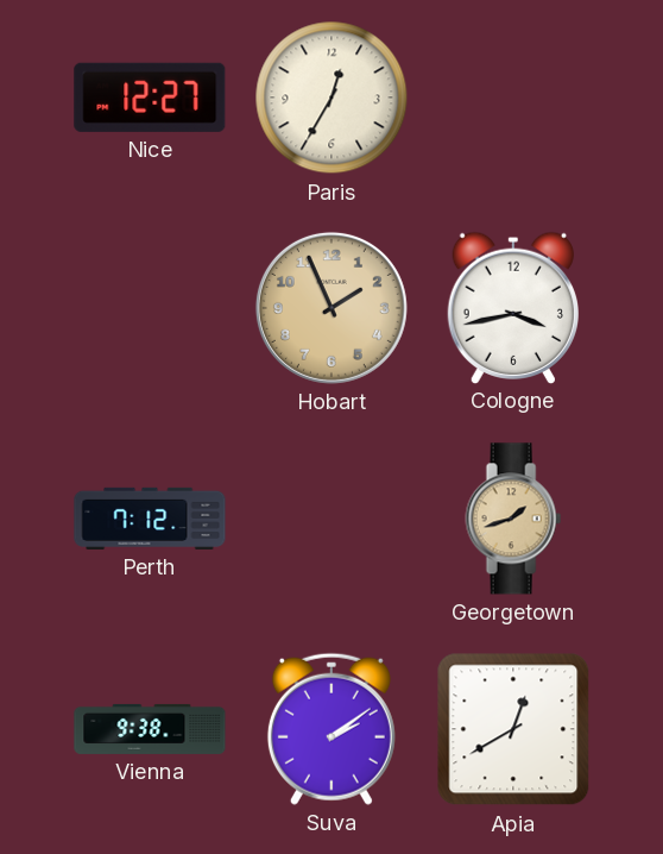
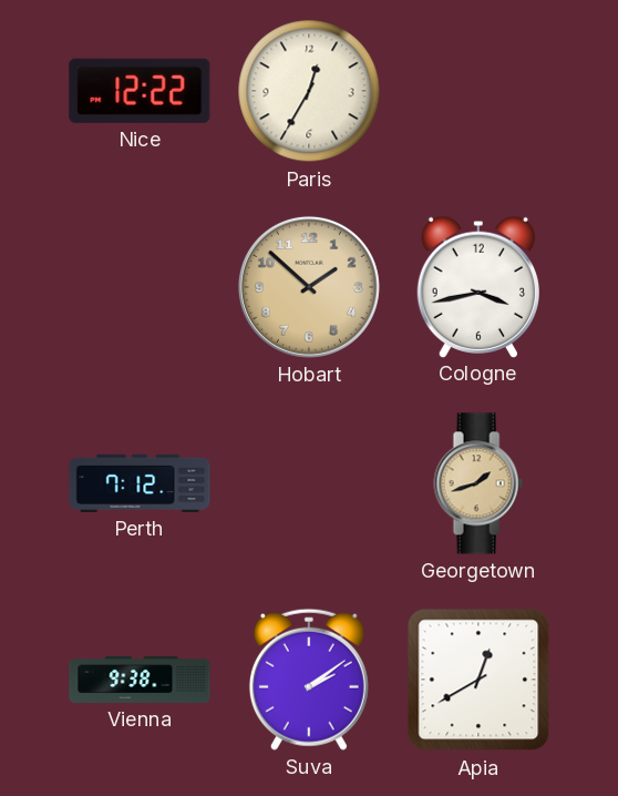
Nice: 12:27 -> 12:22 (140, 91)
Hobart: 1:56 -> 1:52 (309, 287)
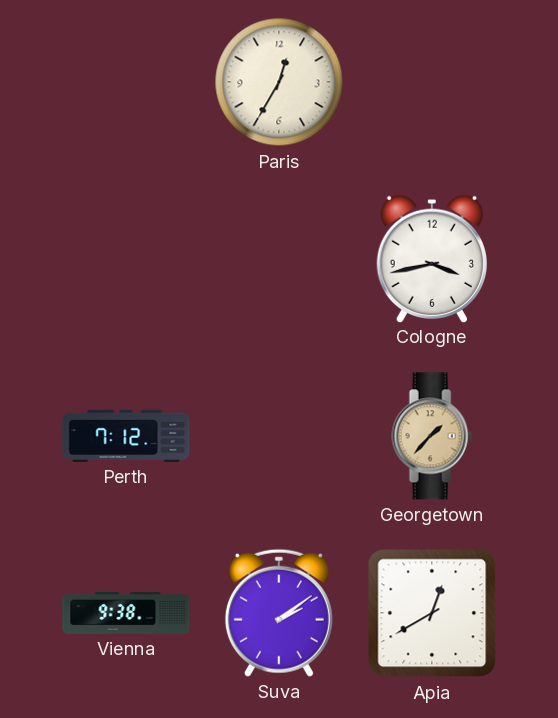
Nice: 12:22 -> none (140, 91)
Hobart: 1:52 -> none (309, 287)
Georgetown: 1:42 -> 1:37 (432, 436)
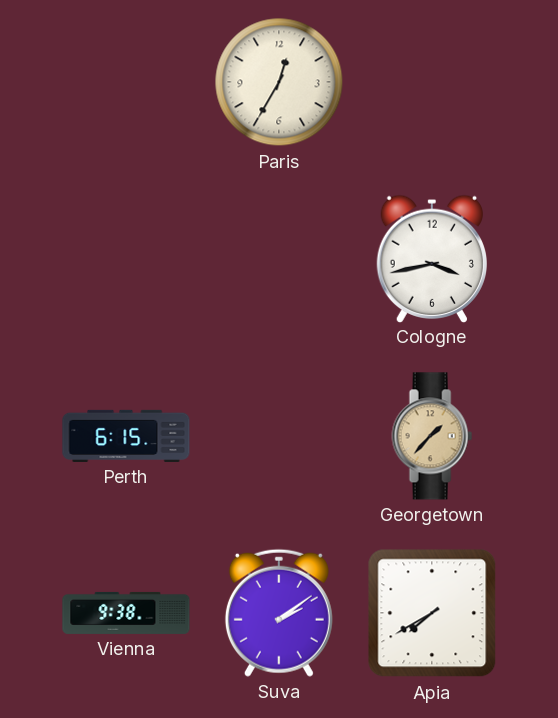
Perth: 7:12 -> 6:15 (126, 436)
Apia: 12:40 -> 7:40 (432, 613)
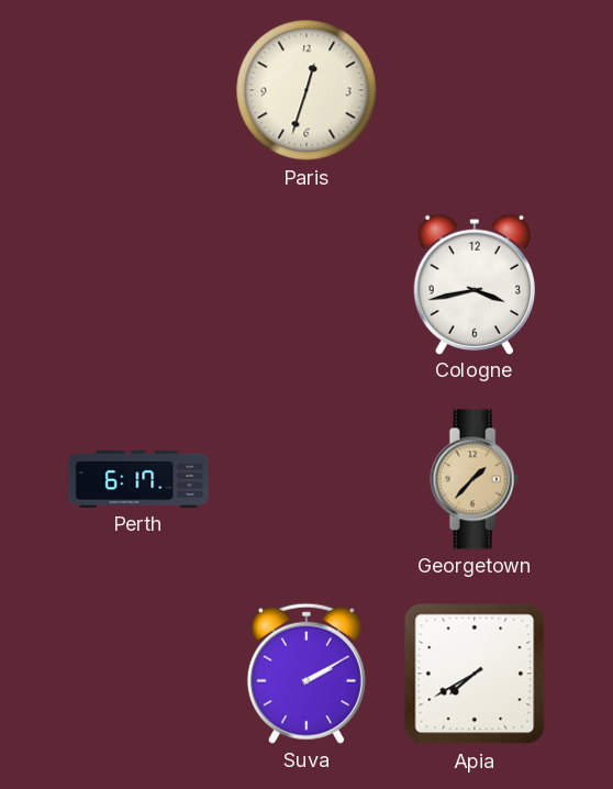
Paris: 12:35 -> 12:33 (306, 90)
Perth: 6:15 -> 6:17 (138, 479)
Vienna: 9:38 -> none (126, 613)
Suva: 2:09 -> 2:10 (306, 674)
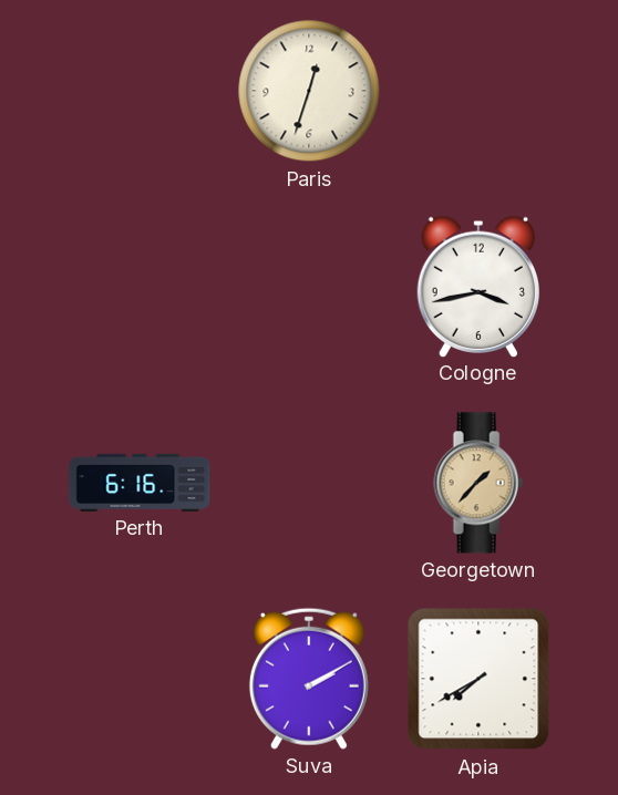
Perth: 6:17 -> 6:16 (140, 483)
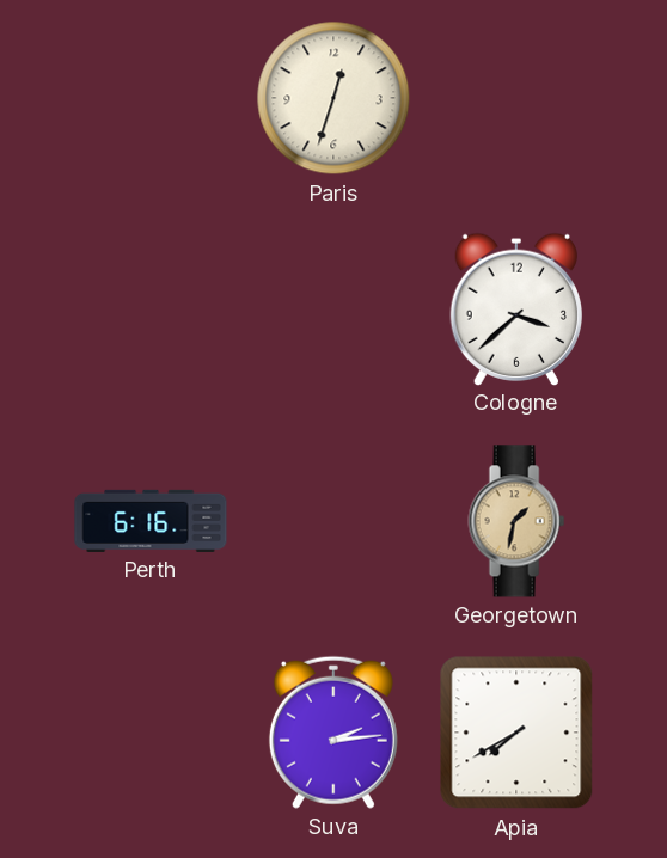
Cologne: 3:43 -> 3:38 (515, 308)
Georgetown: 1:37 -> 1:32 (516, 521)
Suva: 2:10 -> 2:14 (333, 733)
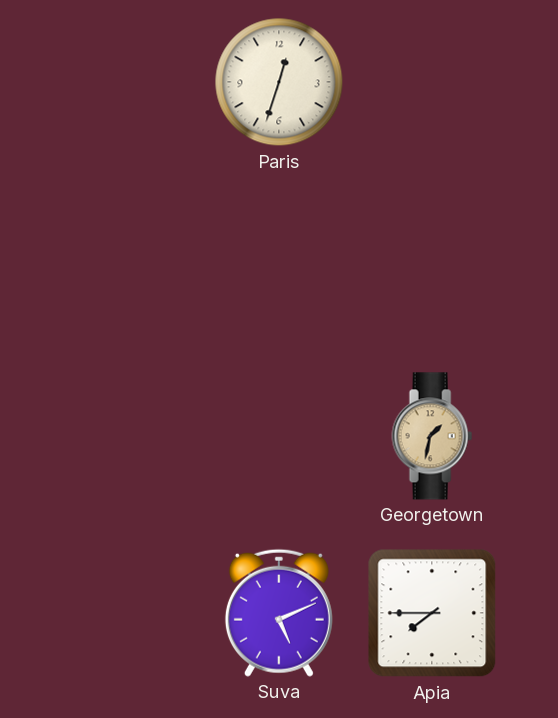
Cologne: 3:38 -> none (515, 308)
Perth: 6:16 -> none (151, 521)
Suva: 2:14 -> 5:11 (279, 613)
Apia: 7:40 -> 7:45 (432, 613)
